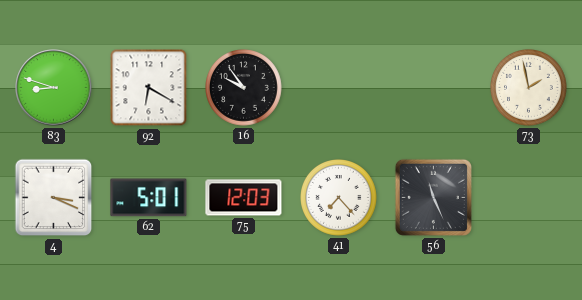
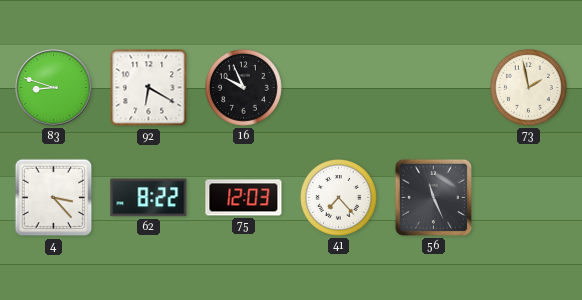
16: 9:54 -> 9:56 (244, 88)
4: 3:19 -> 3:23 (54, 198)
62: 5:01 -> 8:22 (149, 198)
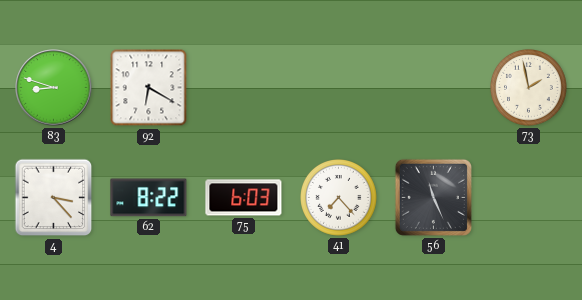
16: 9:56 -> none (244, 88)
75: 12:03 -> 6:03 (244, 198)
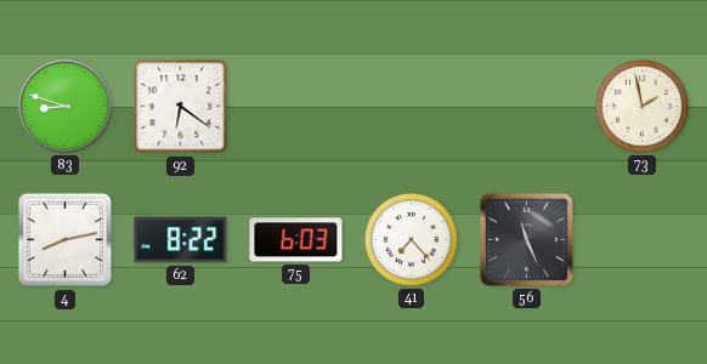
92: 6:20 -> 6:21 (181, 107)
4: 3:23 -> 8:13 (66, 240)
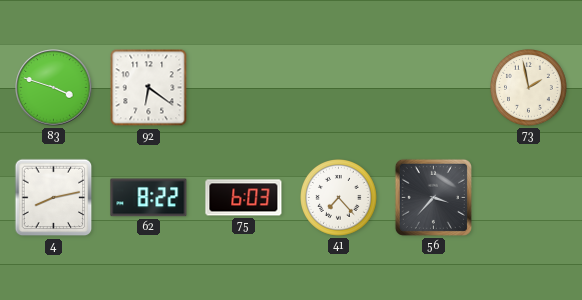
83: 8:48 -> 3:48 (54, 88)
56: 11:26 -> 3:37 (433, 197)
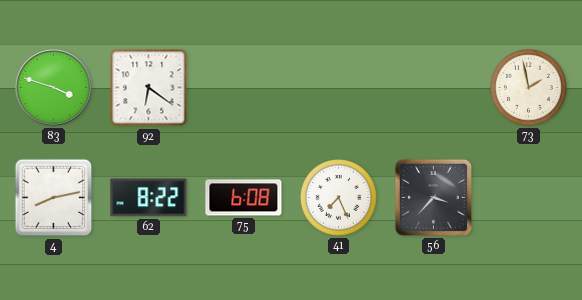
75: 6:03 -> 6:08 (244, 198)
41: 7:23 -> 7:26 (339, 198)
